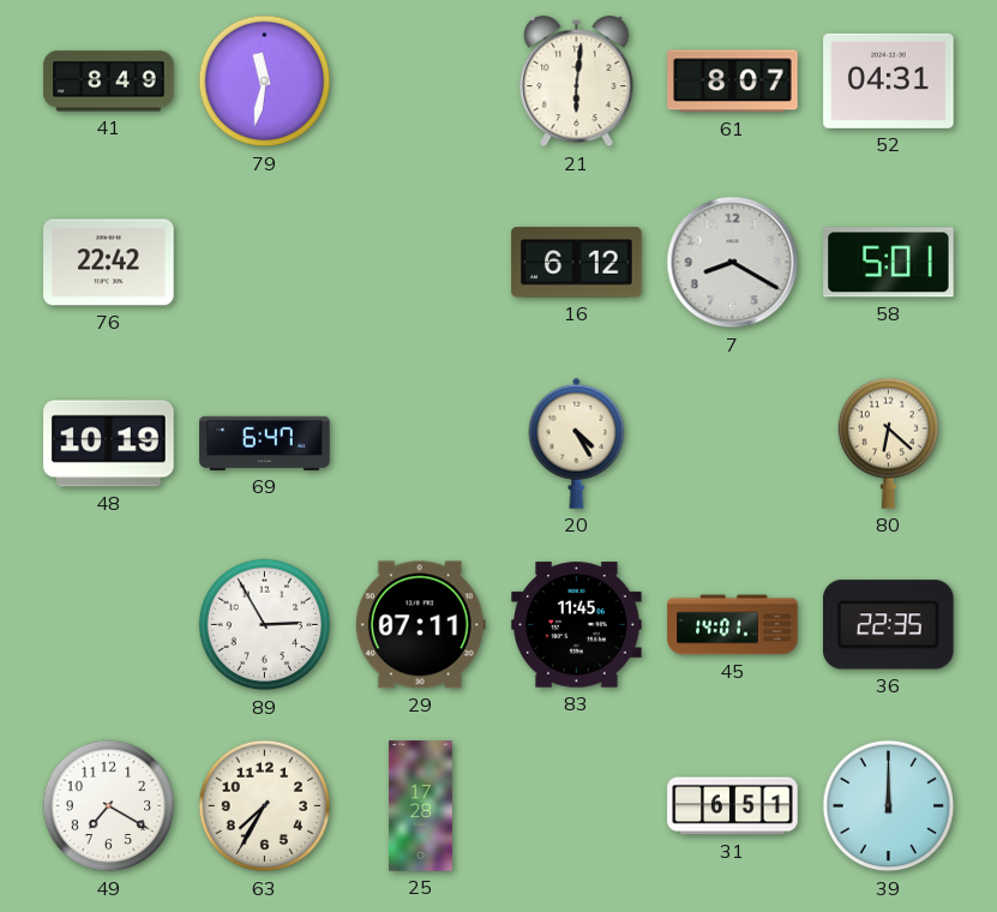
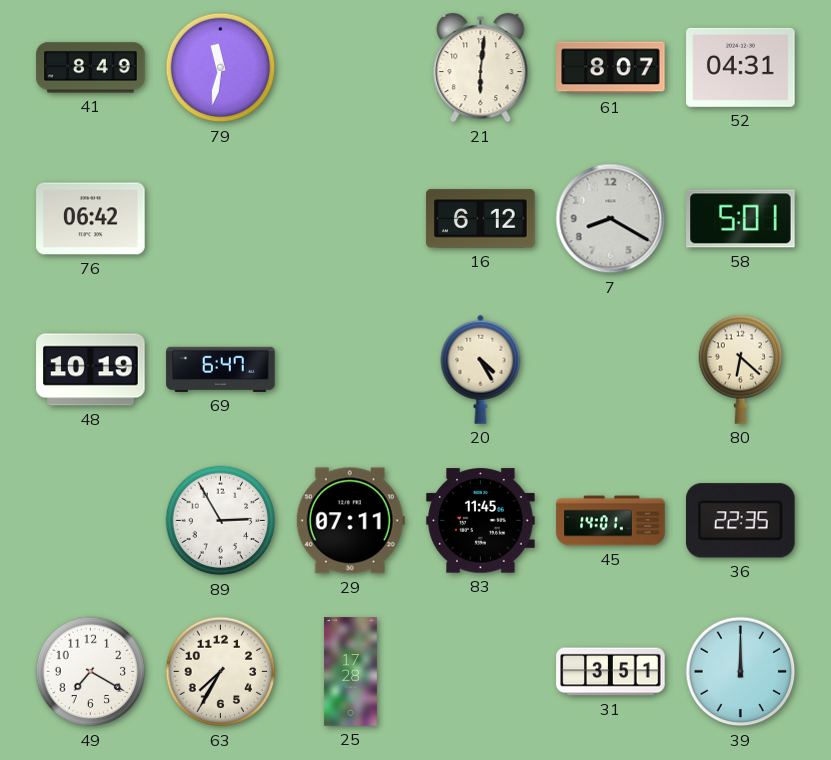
76: 22:42 -> 06:42 (91, 219)
31: 6:51 -> 3:51 (611, 672)
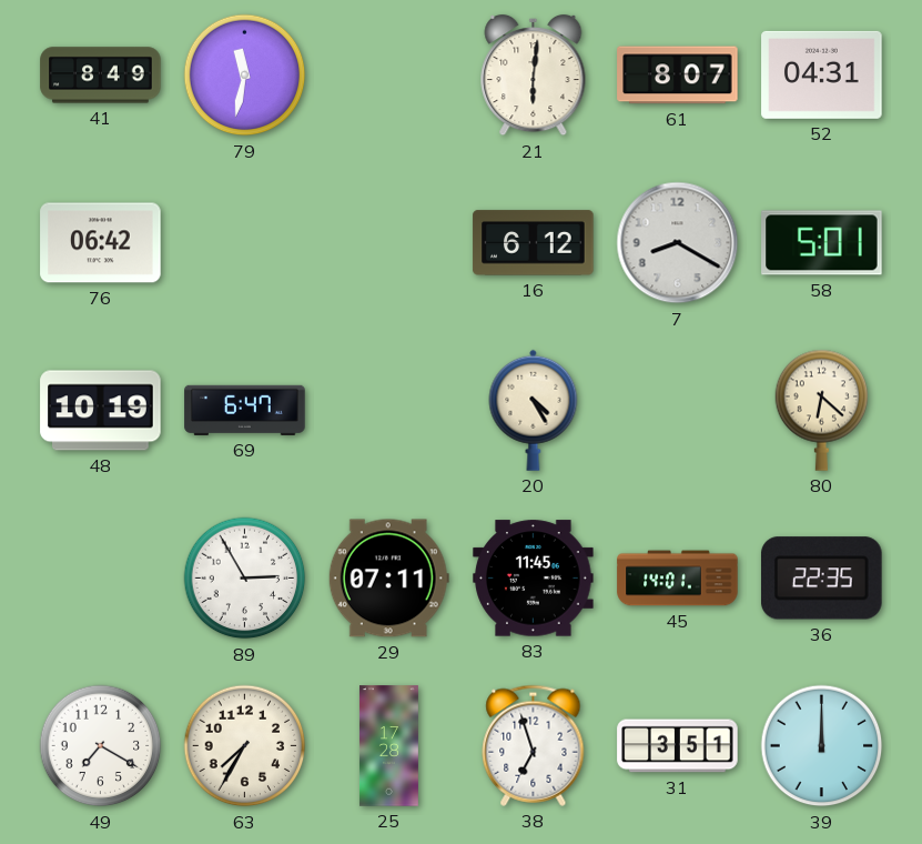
38: none -> 6:57 (534, 745)
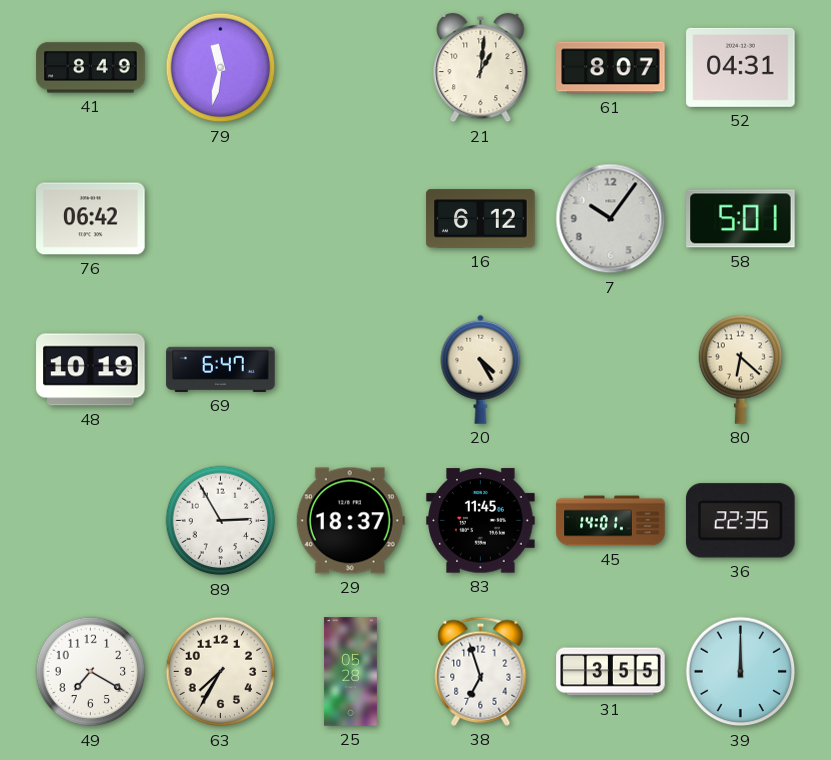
21: 6:01 -> 1:01 (481, 68)
7: 8:20 -> 10:06 (611, 219)
29: 07:11 -> 18:37 (350, 521)
25: 17:28 -> 05:28 (350, 672)
31: 3:51 -> 3:55 (611, 672)
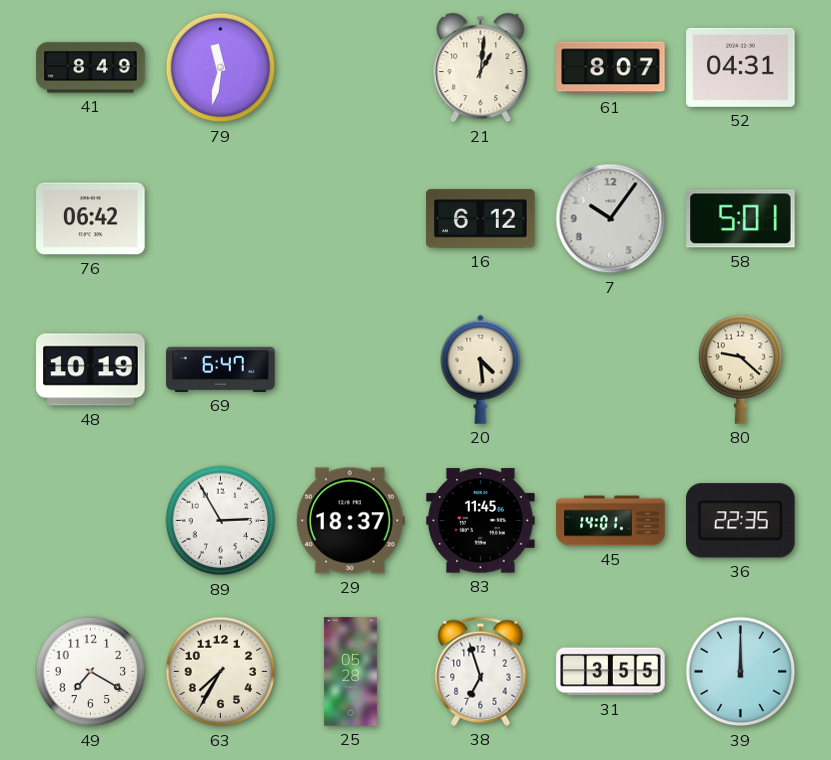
20: 4:25 -> 4:29 (481, 369)
80: 6:22 -> 9:22 (741, 369)
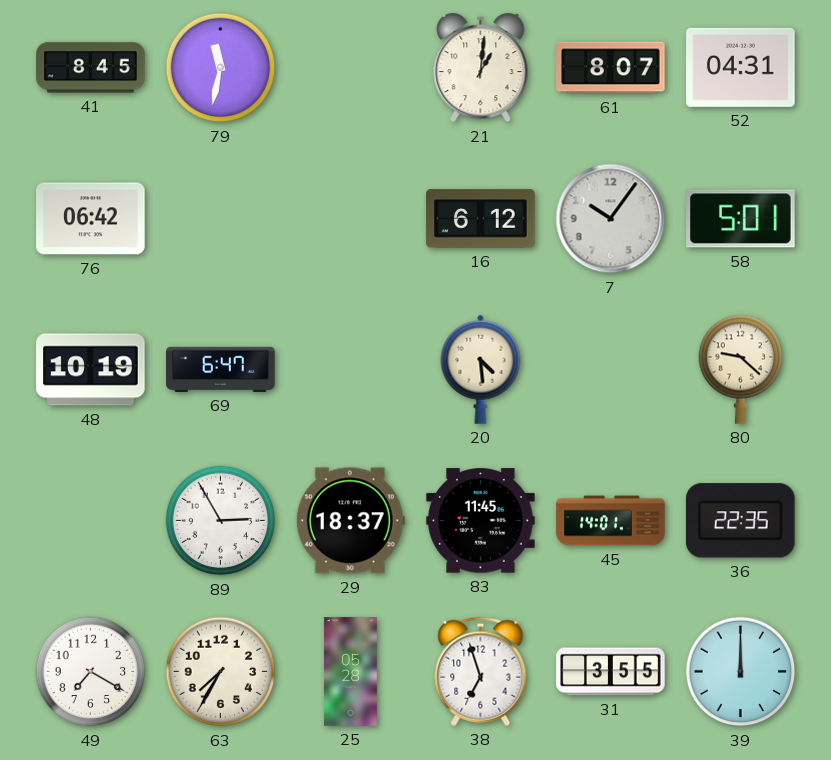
41: 8:49 -> 8:45 (91, 68)
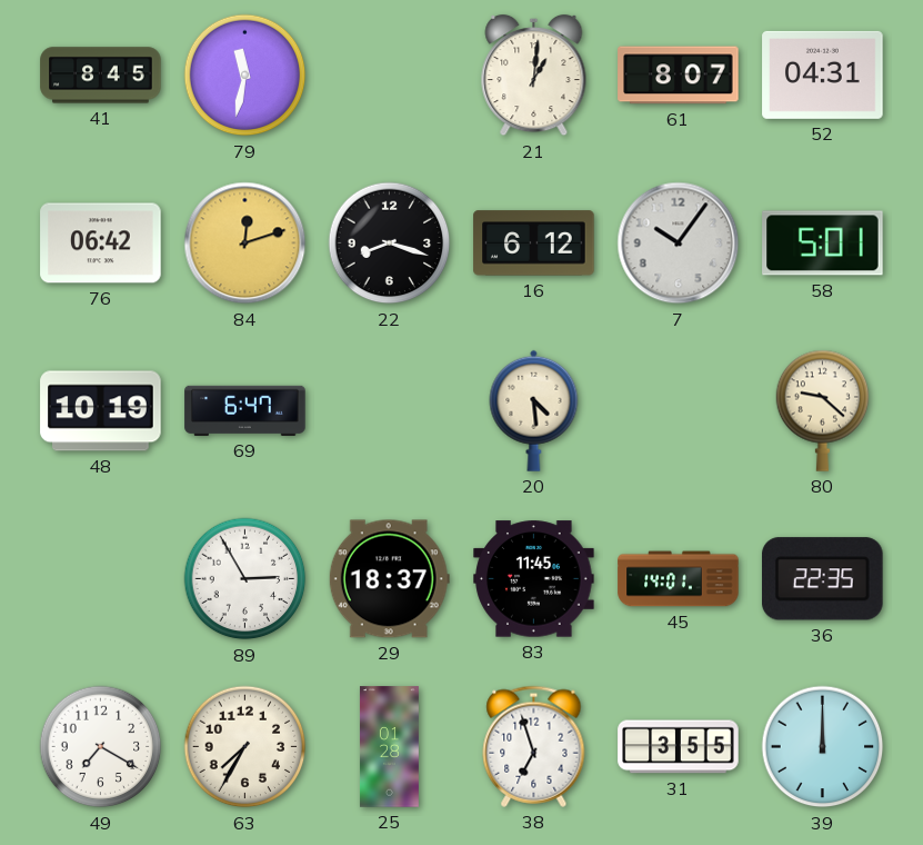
84: none -> 12:12 (245, 243)
22: none -> 8:18 (390, 243)
25: 05:28 -> 01:28 (389, 747)
